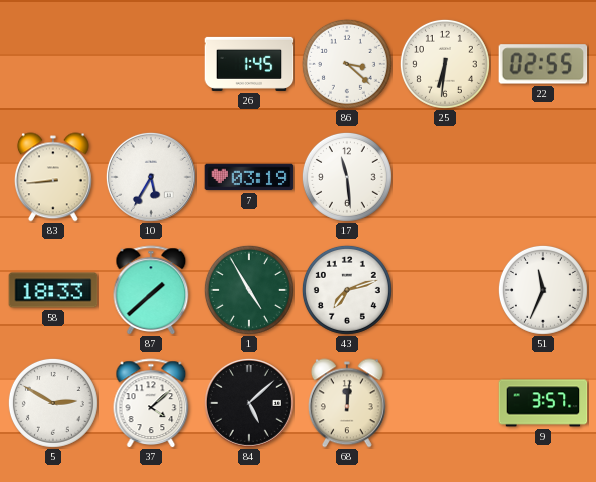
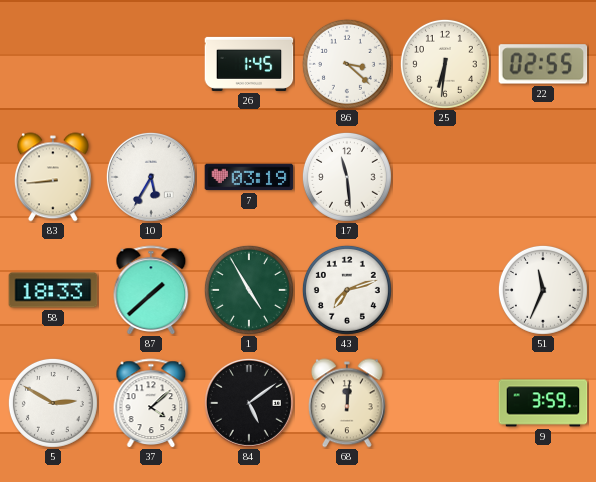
84: 5:08 -> 5:09 (249, 403)
9: 3:57 -> 3:59 (543, 403)
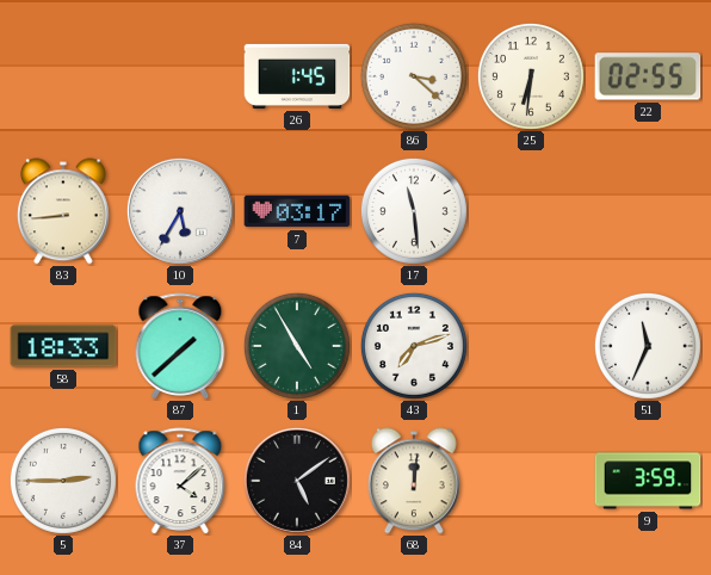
7: 03:19 -> 03:17 (297, 211)
5: 2:50 -> 2:45 (63, 481)
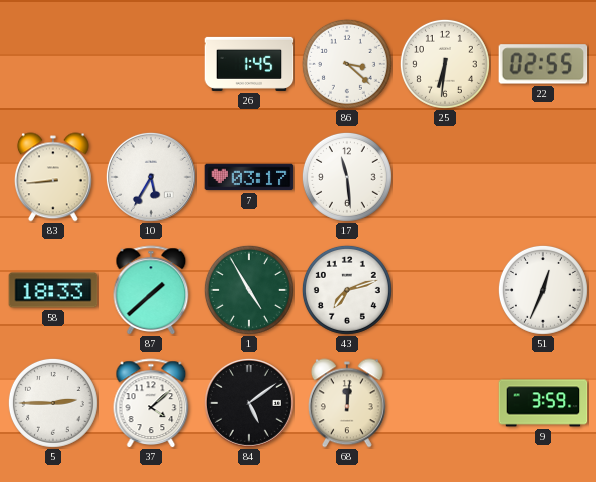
51: 11:34 -> 12:34 (543, 290)
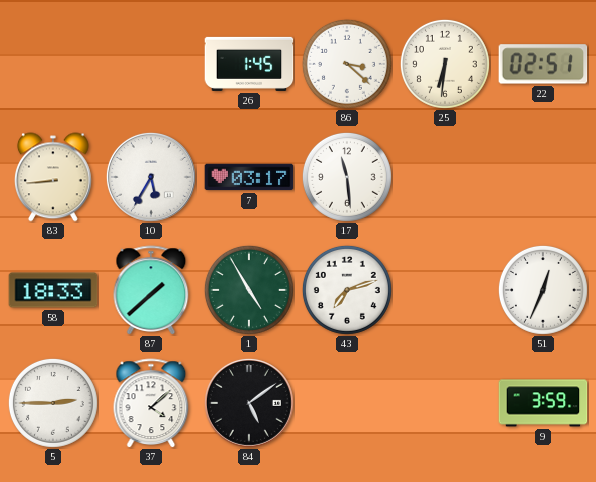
22: 02:55 -> 02:51 (543, 64)
68: 12:01 -> none (347, 403)
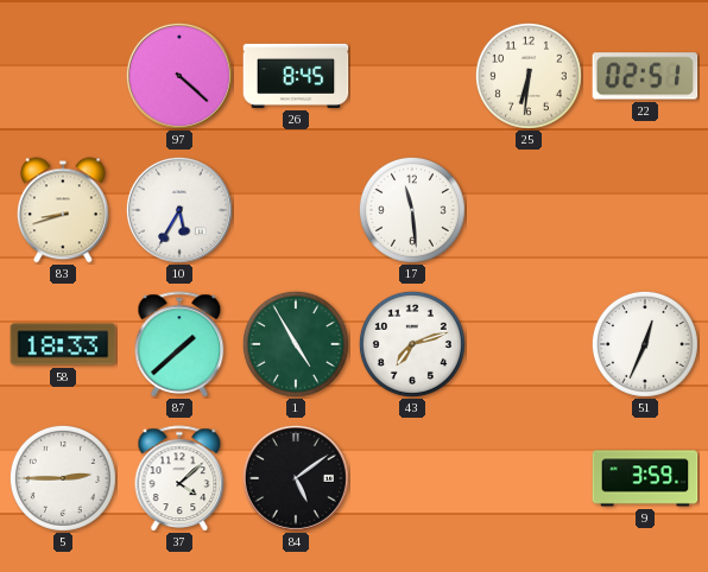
97: none -> 4:22 (179, 76)
26: 1:45 -> 8:45 (296, 76)
86: 3:22 -> none (347, 64)
83: 8:44 -> 8:42 (63, 210)
7: 03:17 -> none (249, 177)
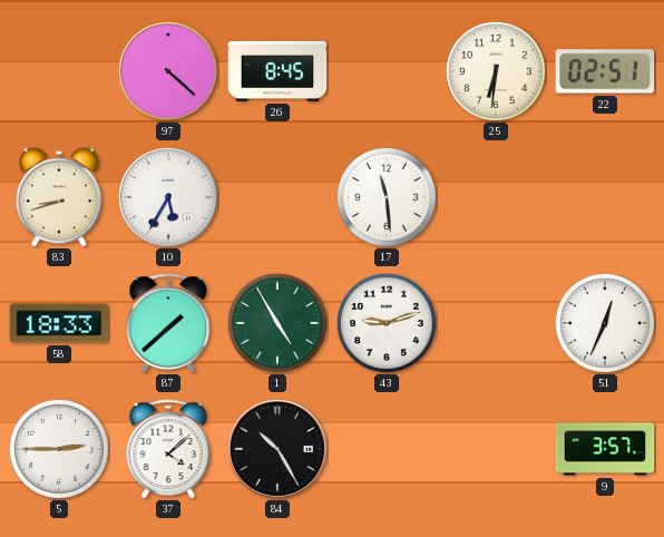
43: 7:12 -> 9:12 (387, 323)
84: 5:09 -> 10:25 (277, 449)
9: 3:59 -> 3:57 (605, 449)
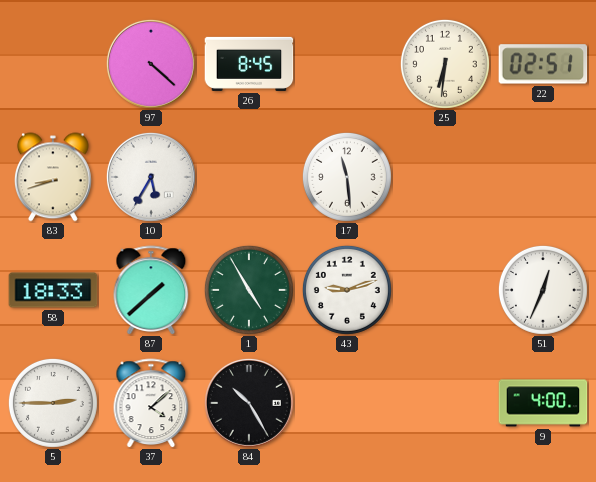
9: 3:57 -> 4:00 (543, 403)
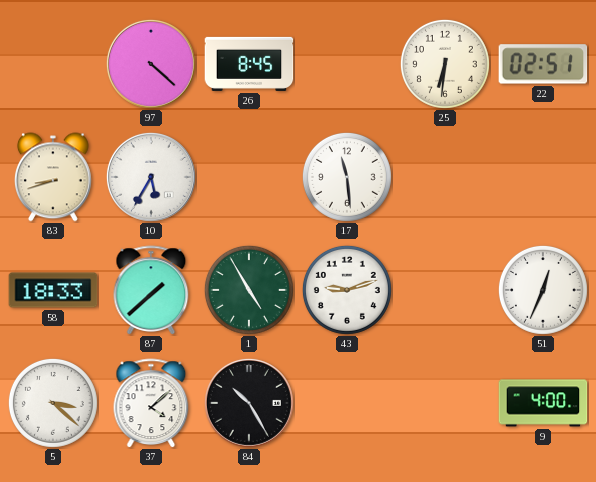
5: 2:45 -> 3:22 (53, 403)
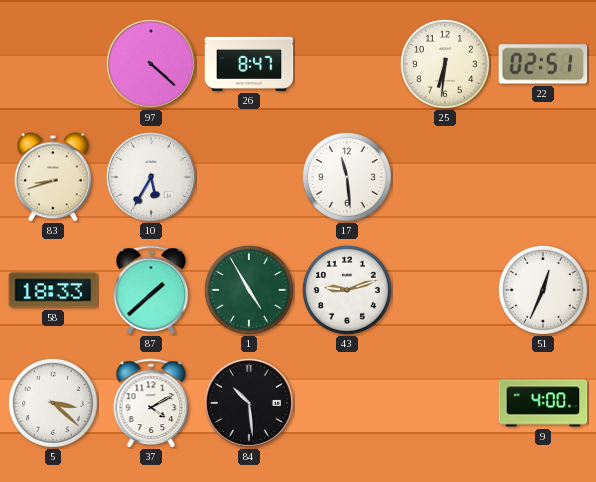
26: 8:45 -> 8:47 (249, 64)
37: 4:08 -> 4:10 (151, 403)
84: 10:25 -> 10:29 (249, 403)
